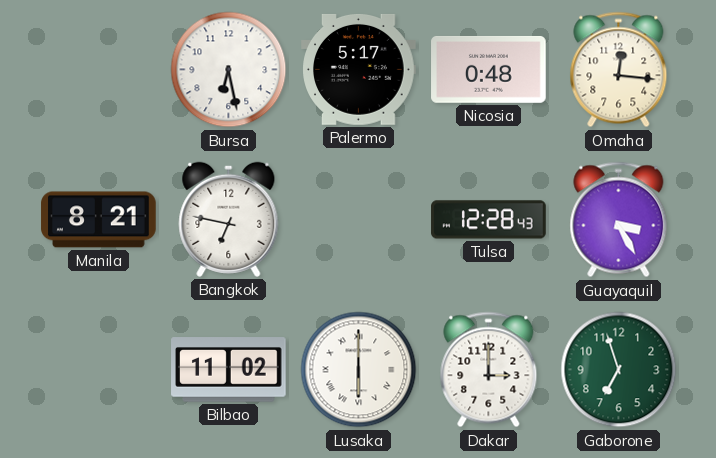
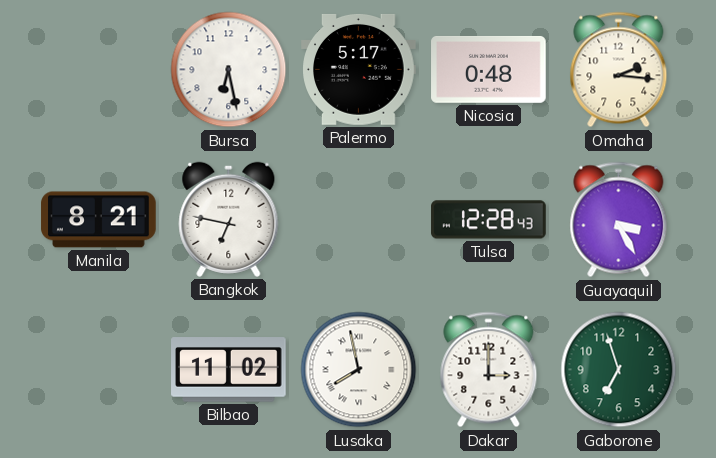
Omaha: 12:16 -> 2:16 (619, 70)
Lusaka: 6:00 -> 7:58 (359, 370)
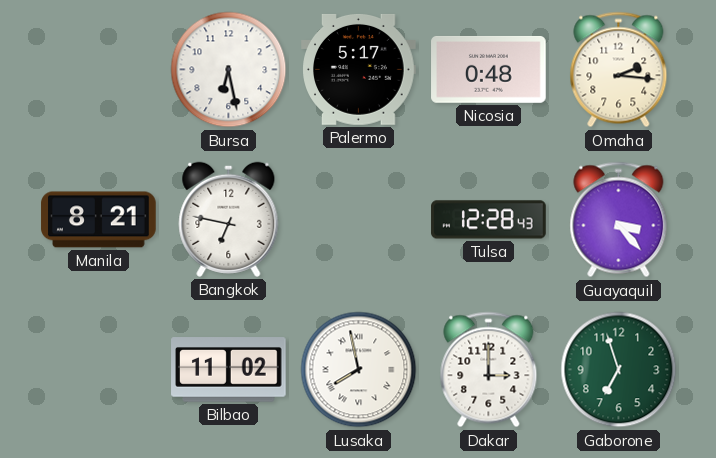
Guayaquil: 3:25 -> 3:23 (619, 220)
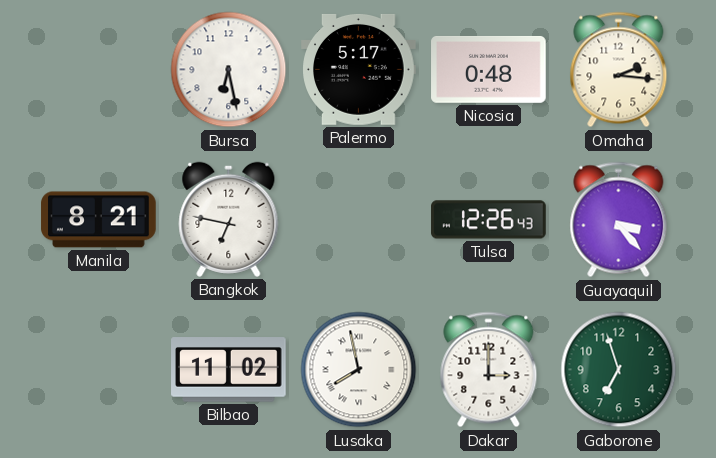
Tulsa: 12:28 -> 12:26 (489, 220)
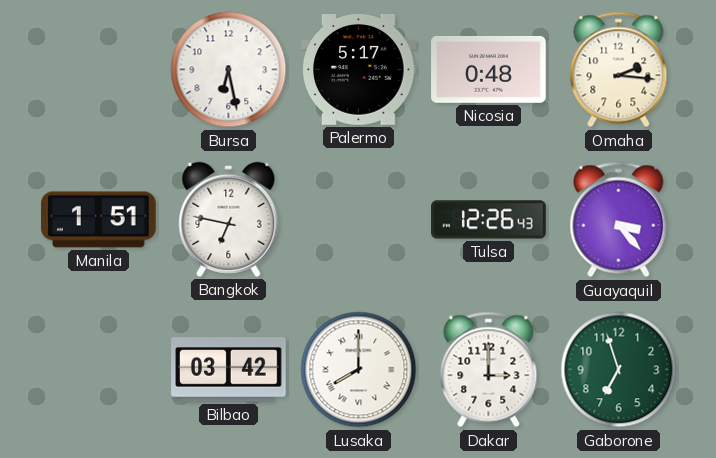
Manila: 8:21 -> 1:51 (99, 220)
Bilbao: 11:02 -> 03:42 (229, 370)
Lusaka: 7:58 -> 8:00 (359, 370)
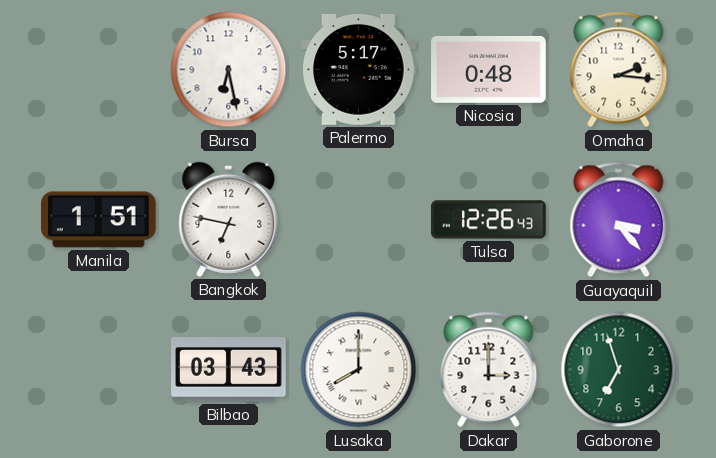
Bilbao: 03:42 -> 03:43 (229, 370)
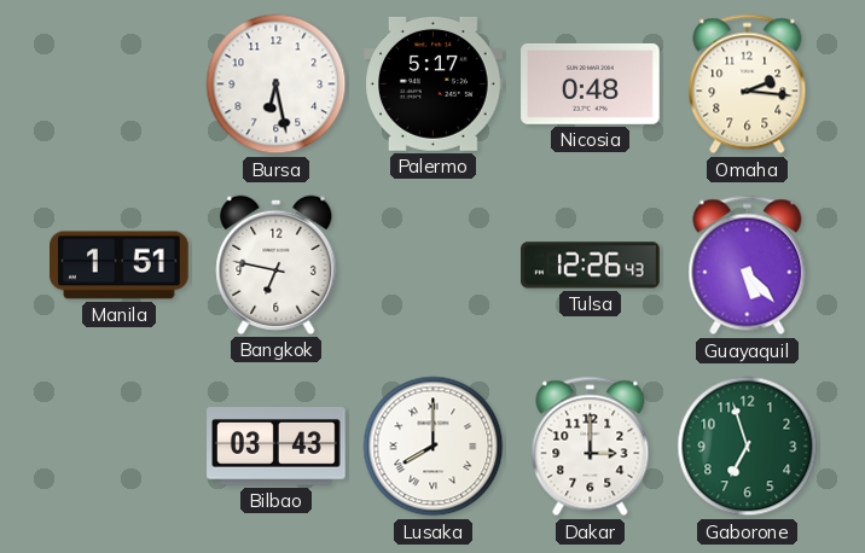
Guayaquil: 3:23 -> 5:23 (748, 266)
